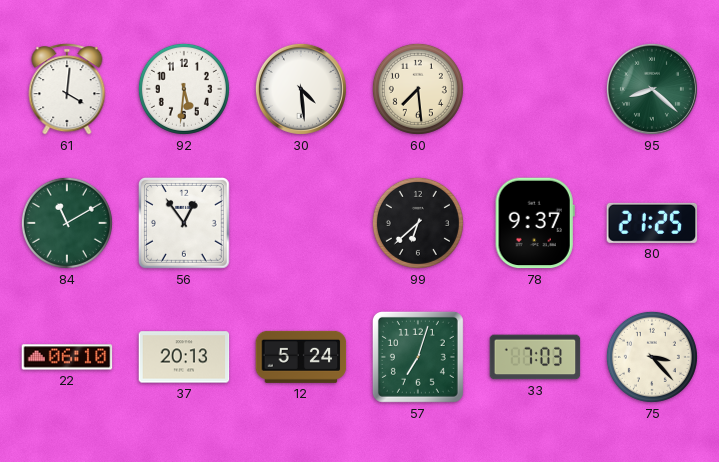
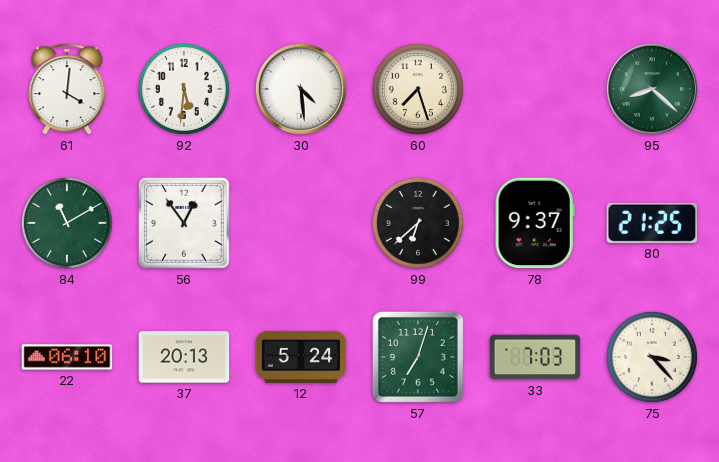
60: 7:29 -> 7:27 (418, 89)
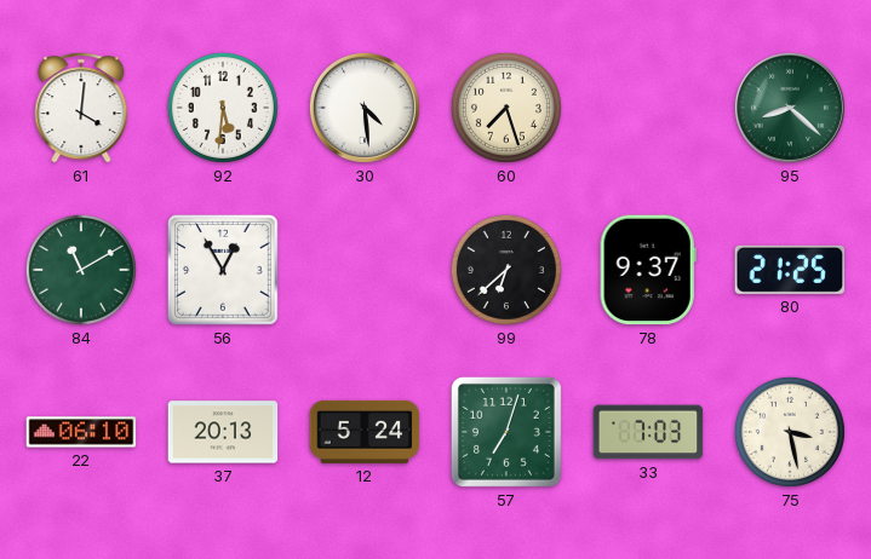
56: 12:54 -> 12:55 (223, 270)
75: 3:23 -> 3:28 (790, 432)
